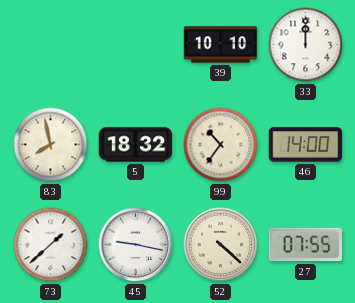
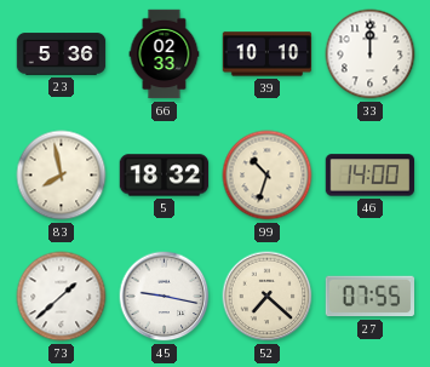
23: none -> 5:36 (62, 55)
66: none -> 02:33 (165, 55)
99: 10:36 -> 10:33 (268, 176)
52: 4:22 -> 7:22 (268, 297)
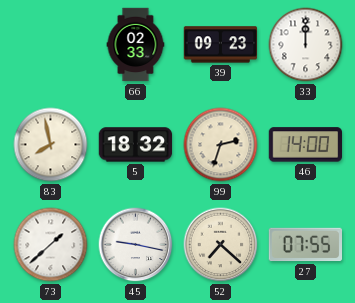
23: 5:36 -> none (62, 55)
39: 10:10 -> 09:23 (221, 45)
99: 10:33 -> 2:33 (221, 145)
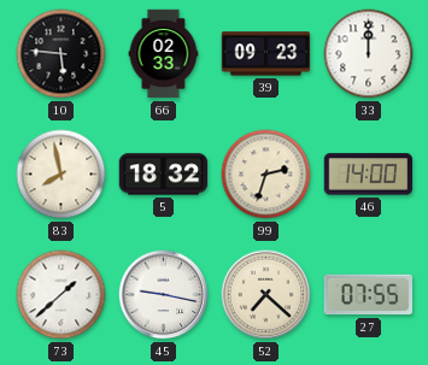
10: none -> 5:46 (61, 54)
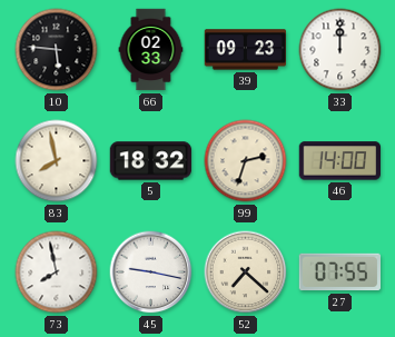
73: 1:38 -> 7:58 (57, 272)
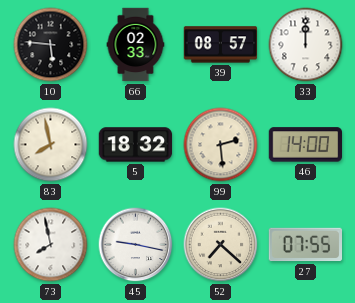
39: 09:23 -> 08:57 (221, 45)
99: 2:33 -> 2:29 (221, 145)
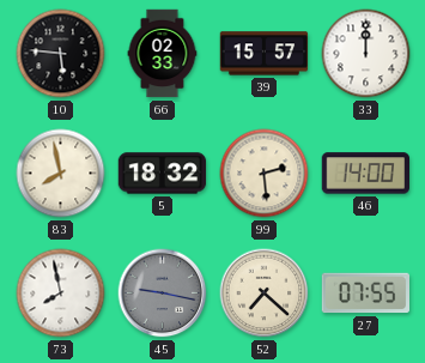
39: 08:57 -> 15:57 (265, 54)
45 dial: white -> grey (163, 294)
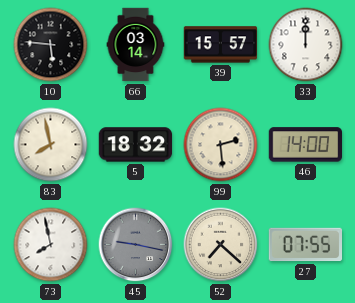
66: 02:33 -> 03:14 (136, 45)
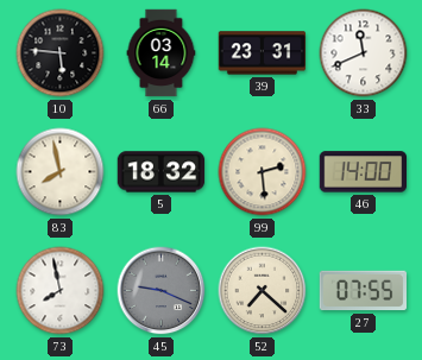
39: 15:57 -> 23:31 (263, 53)
33: 12:00 -> 11:41 (364, 53)
45: 9:17 -> 9:19 (162, 291)
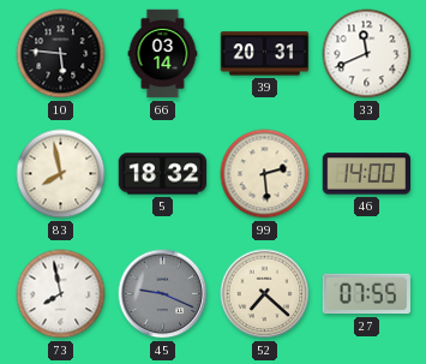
39: 23:31 -> 20:31 (265, 54)
